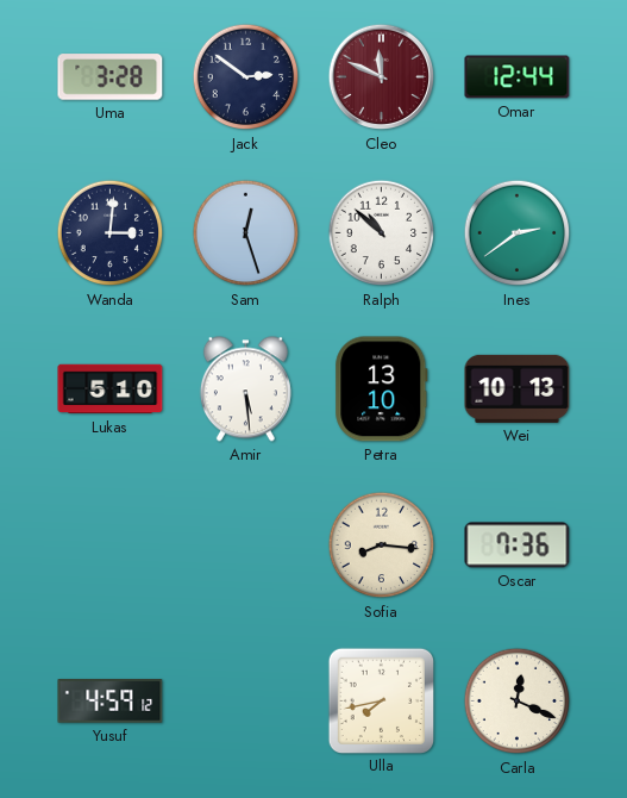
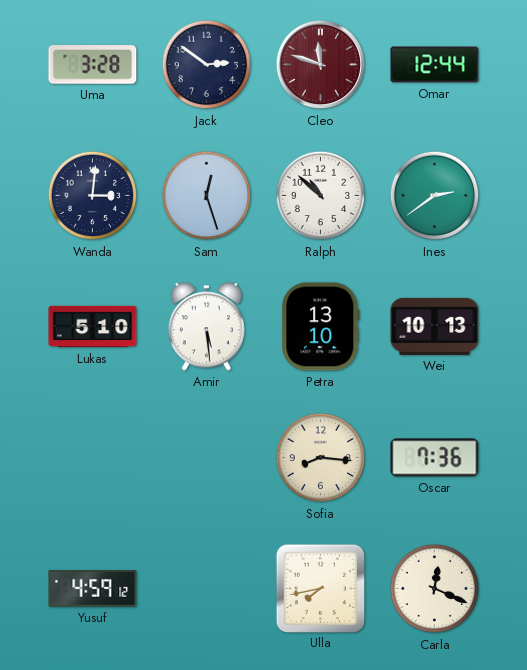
Cleo: 11:49 -> 11:48 (321, 65)
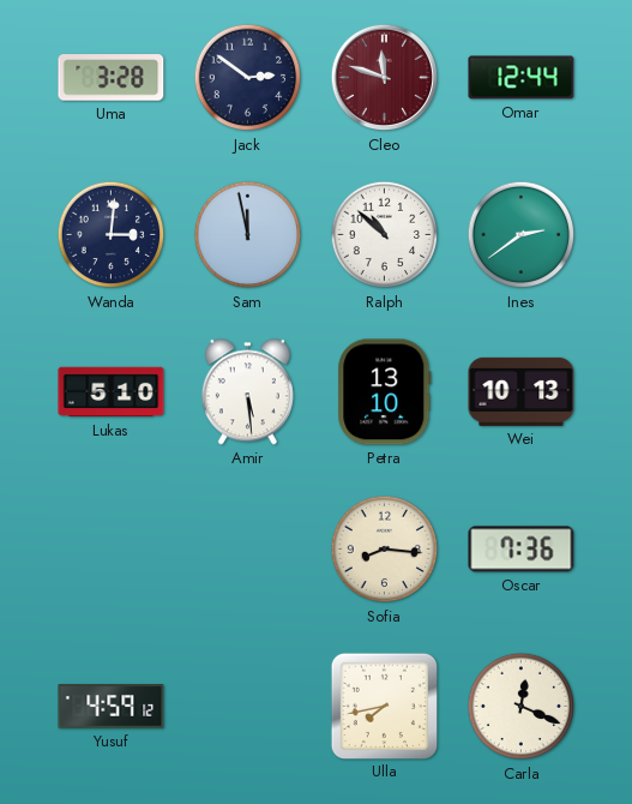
Sam: 12:27 -> 11:58 (248, 235)
